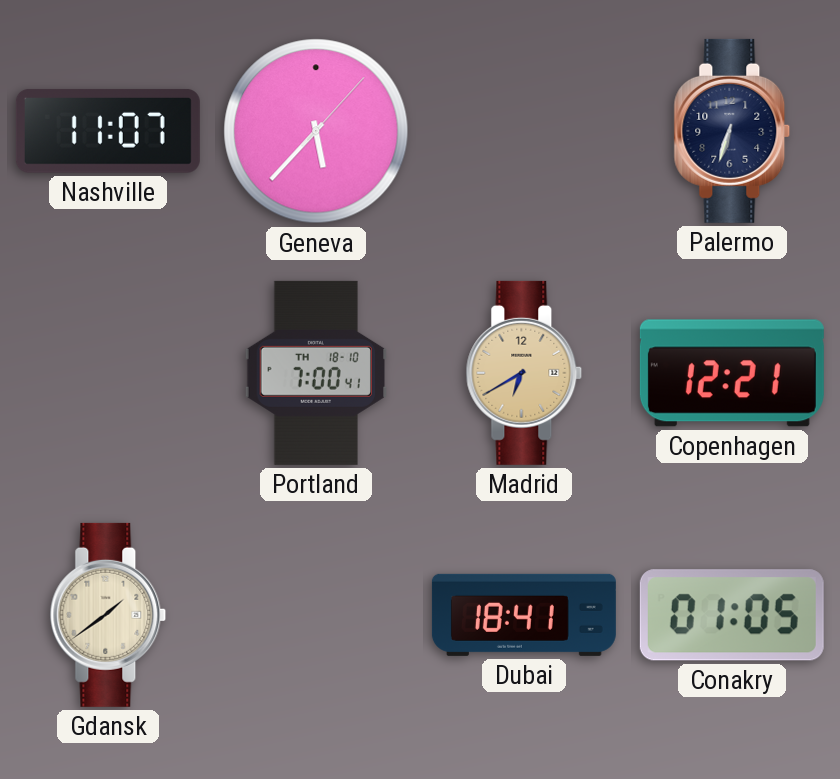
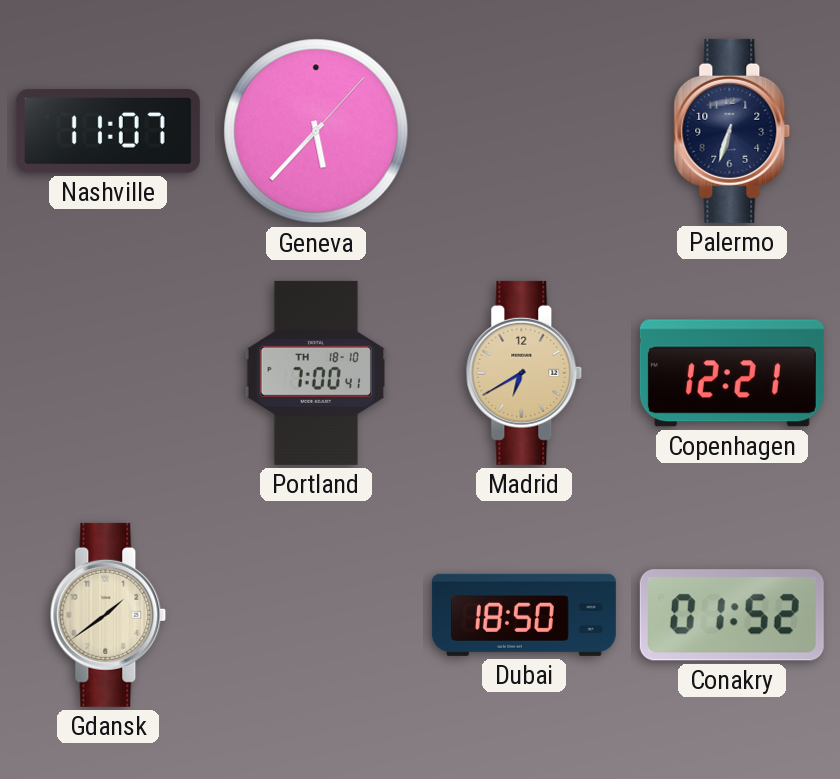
Dubai: 18:41 -> 18:50 (524, 615)
Conakry: 01:05 -> 01:52 (732, 615)
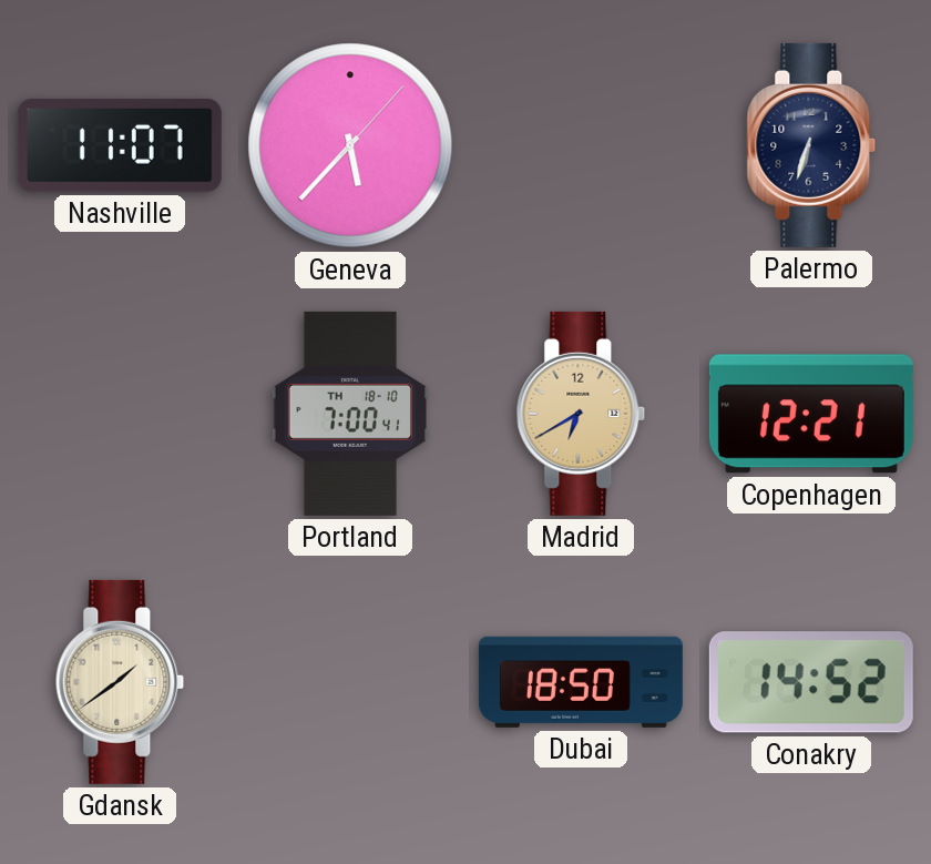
Conakry: 01:52 -> 14:52 (811, 682)
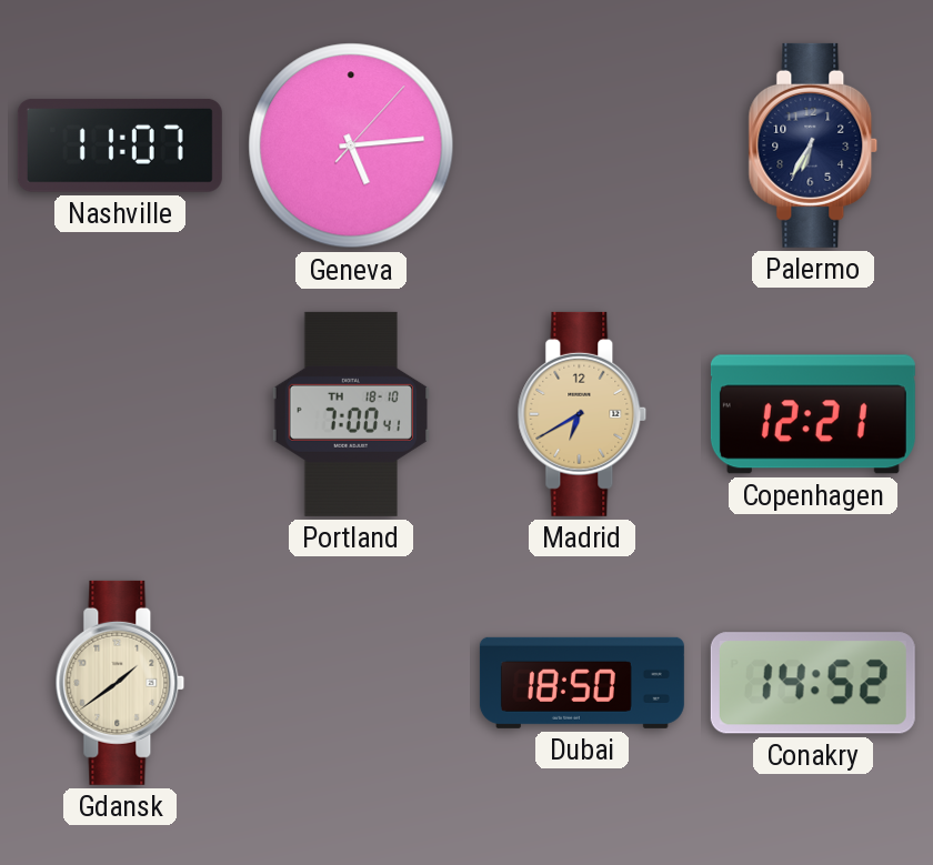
Geneva: 5:37 -> 5:14 (351, 145)
Palermo: 6:33 -> 6:35 (813, 145)
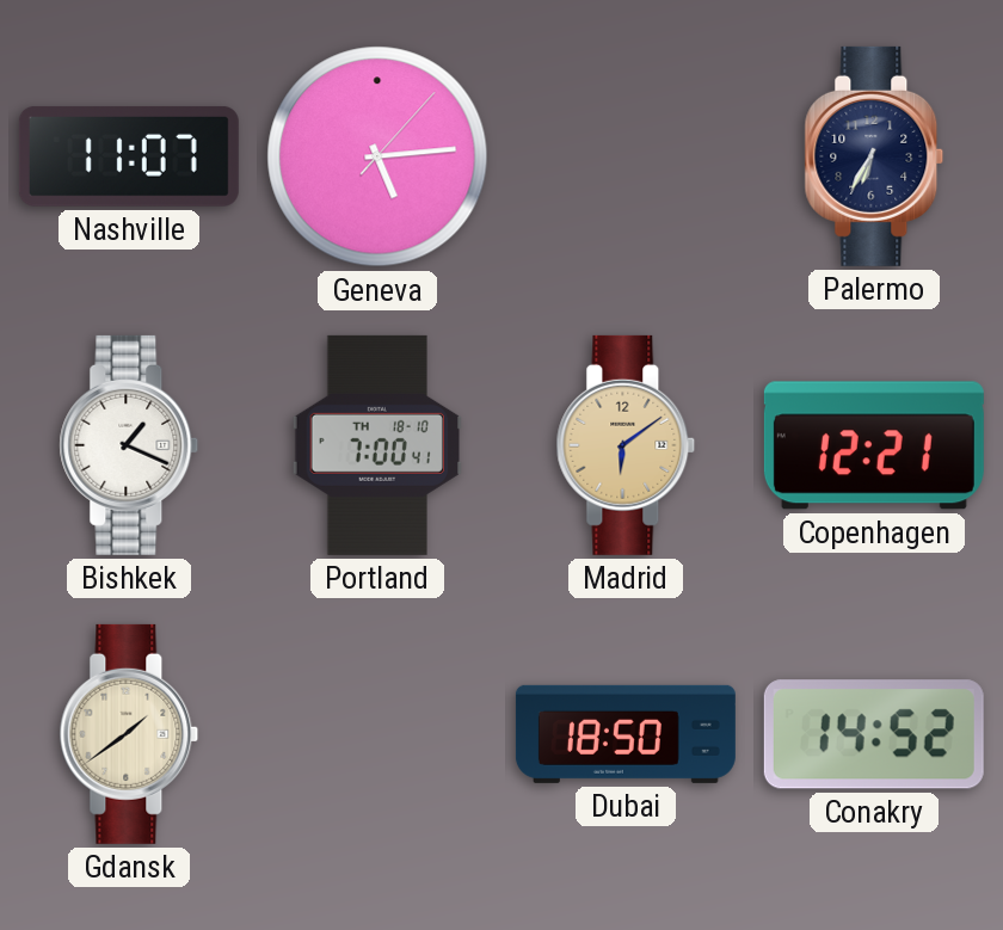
Bishkek: none -> 1:19 (129, 445)
Madrid: 6:40 -> 6:09 (626, 445)
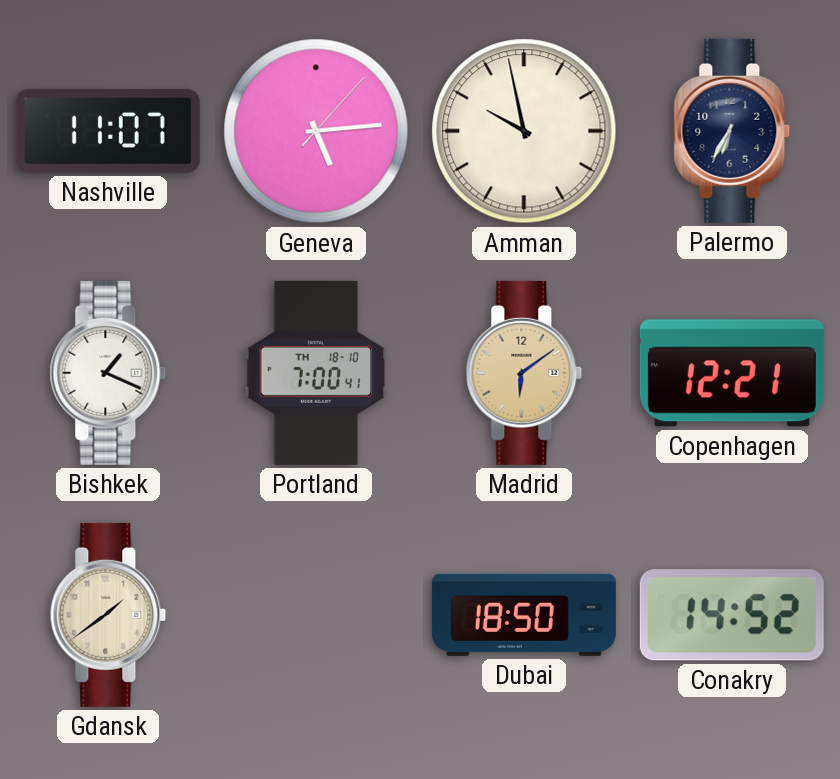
Amman: none -> 9:58 (524, 131)
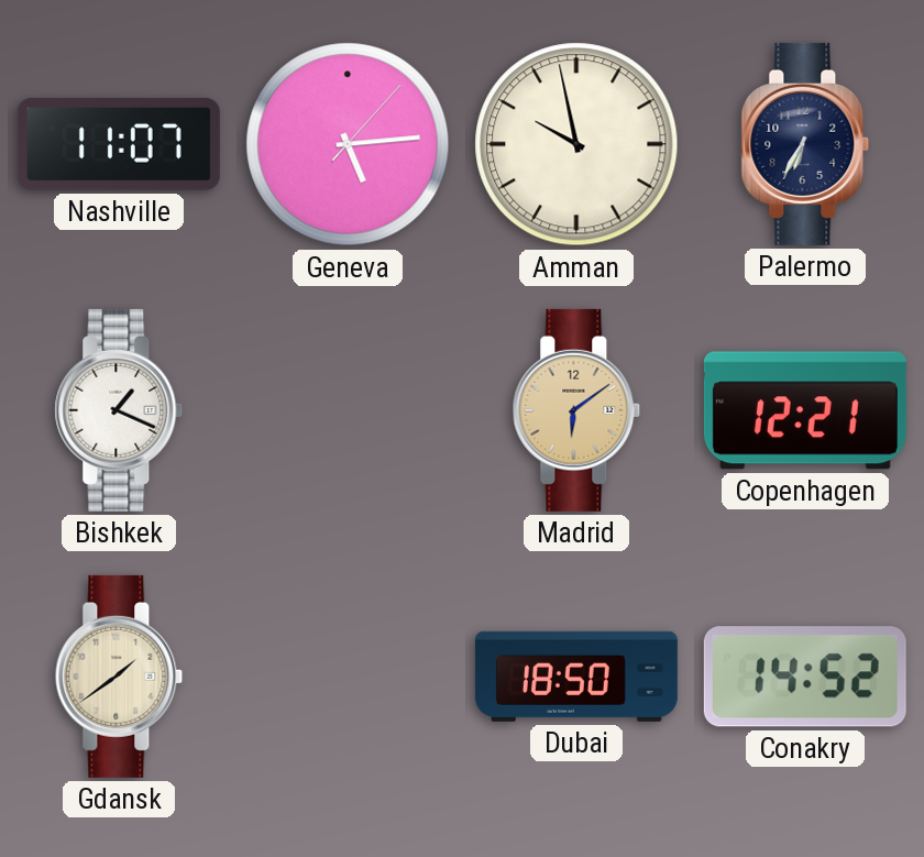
Portland: 7:00 -> none (316, 373)
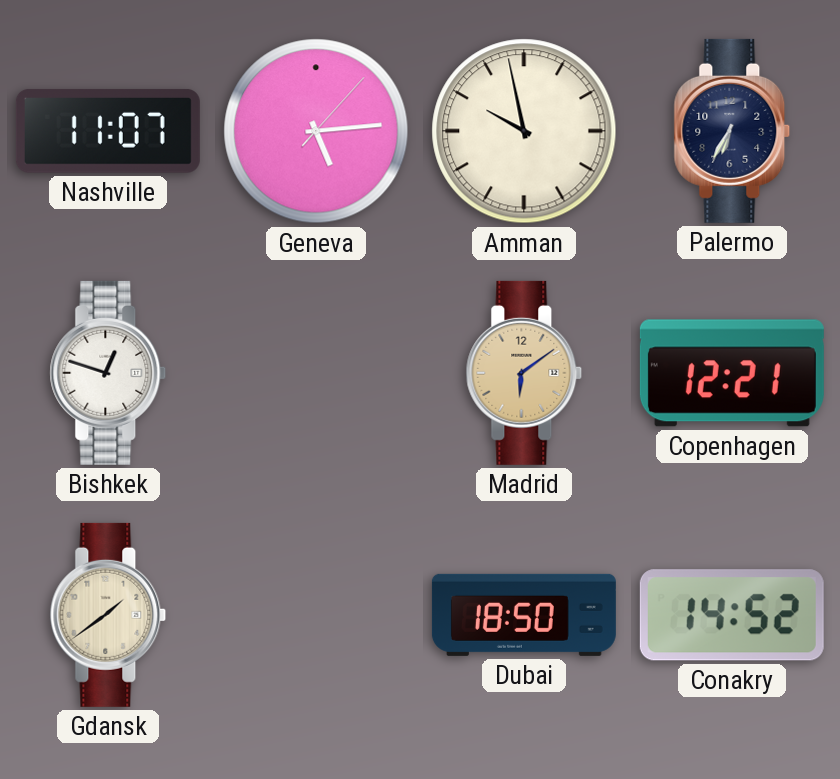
Bishkek: 1:19 -> 12:48 (108, 373)
